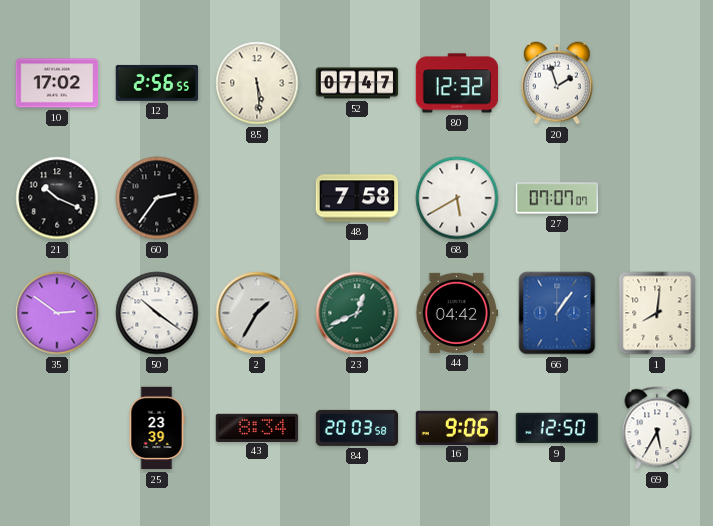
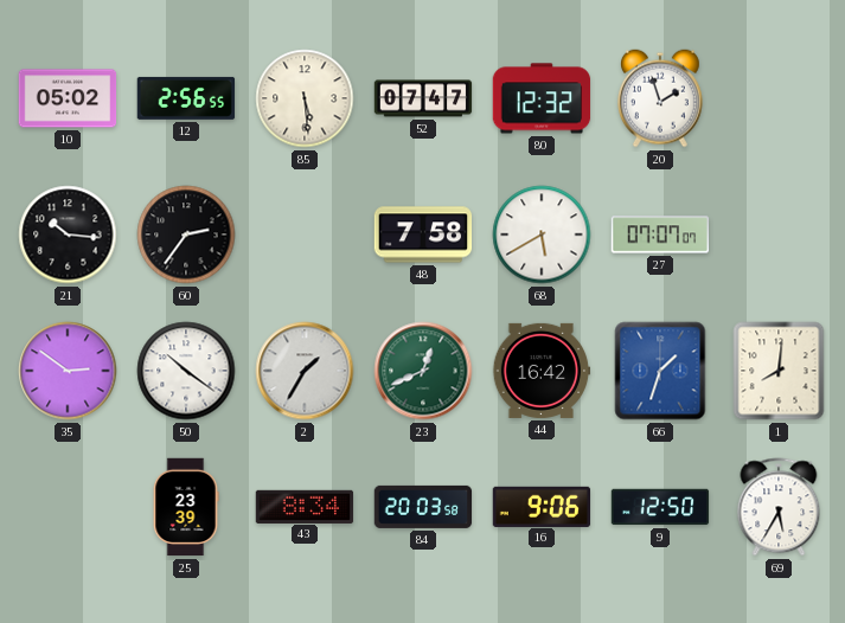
10: 17:02 -> 05:02 (68, 98)
21: 10:19 -> 10:16 (68, 235)
44: 04:42 -> 16:42 (542, 371)
66: 1:06 -> 1:33 (660, 371)
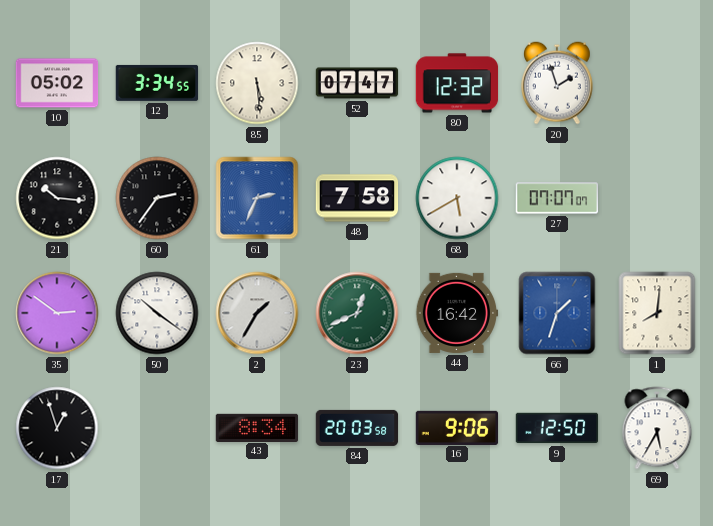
12: 2:56 -> 3:34 (157, 83)
61: none -> 2:34 (257, 198)
17: none -> 12:57 (57, 428)
25: 23:39 -> none (186, 507)
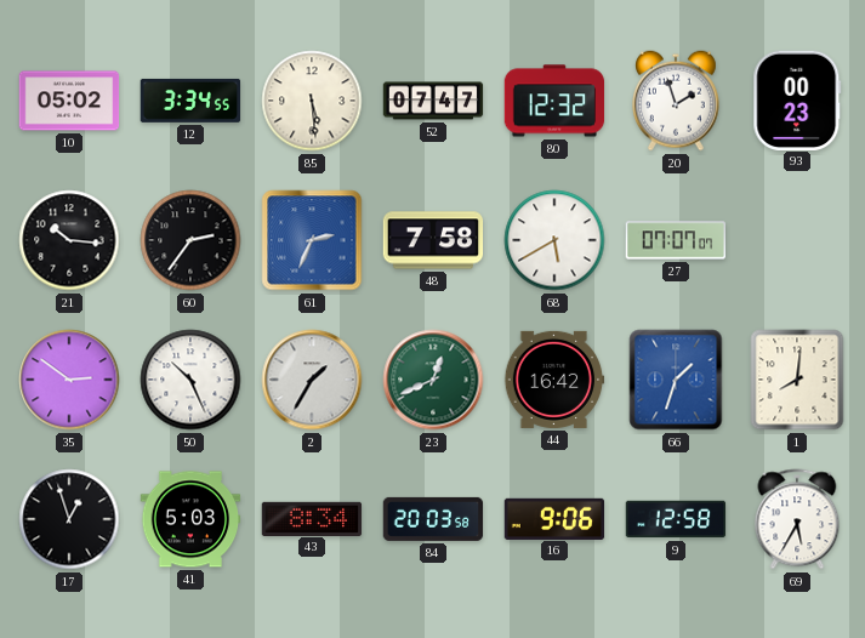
93: none -> 00:23 (797, 99)
50: 10:21 -> 10:26 (190, 380)
41: none -> 5:03 (190, 519)
9: 12:50 -> 12:58 (676, 519)
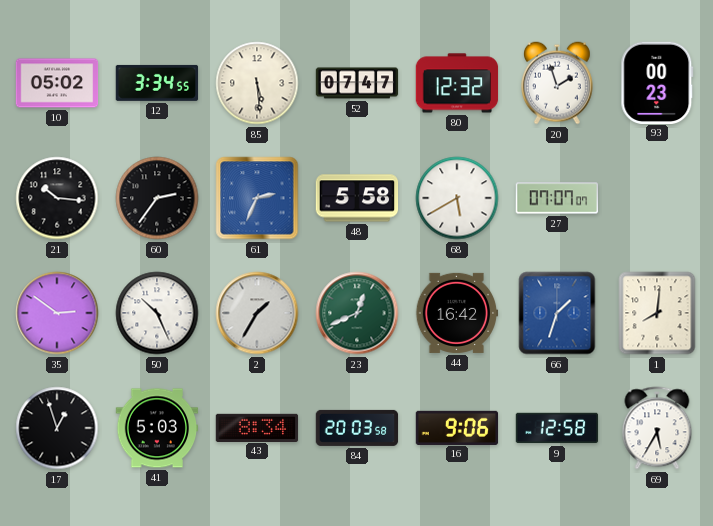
48: 7:58 -> 5:58 (357, 198)
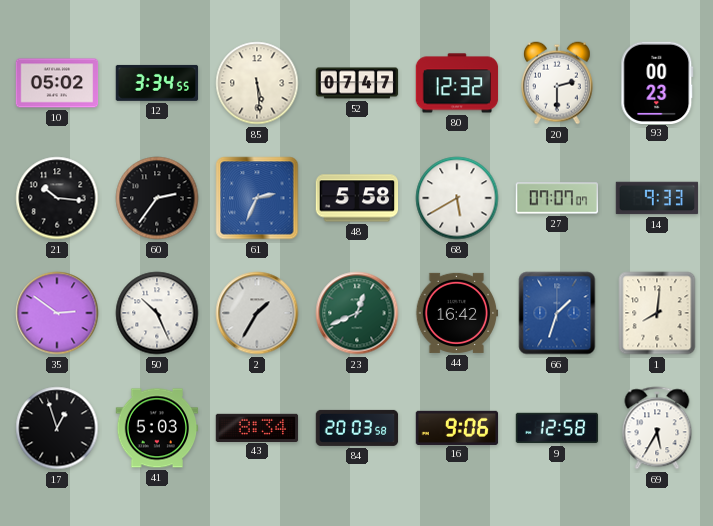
20: 1:57 -> 2:30 (558, 83)
14: none -> 9:33 (657, 198)
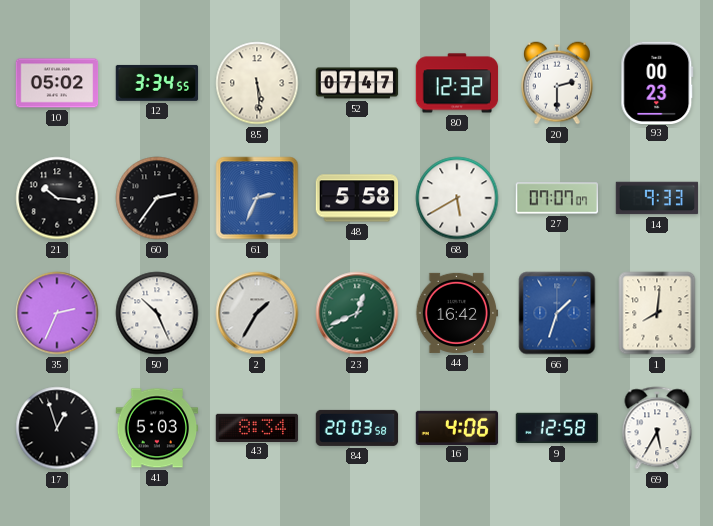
35: 2:51 -> 2:34 (57, 313)
16: 9:06 -> 4:06 (457, 427)
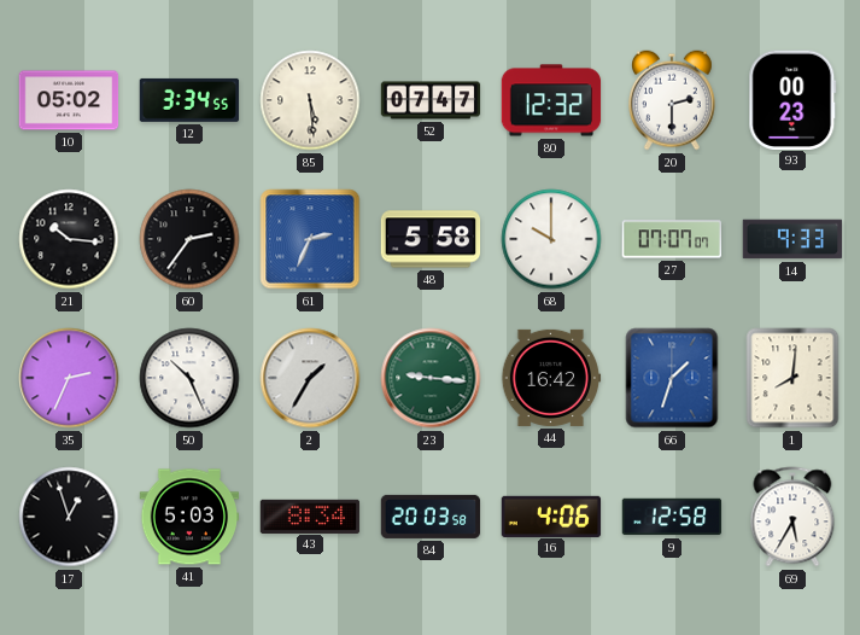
68: 5:40 -> 10:00 (551, 239)
23: 12:41 -> 9:16 (431, 378)
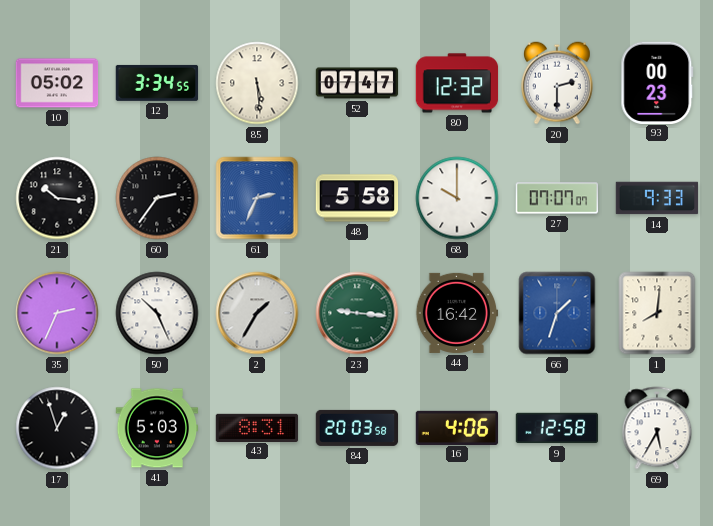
43: 8:34 -> 8:31 (257, 427)
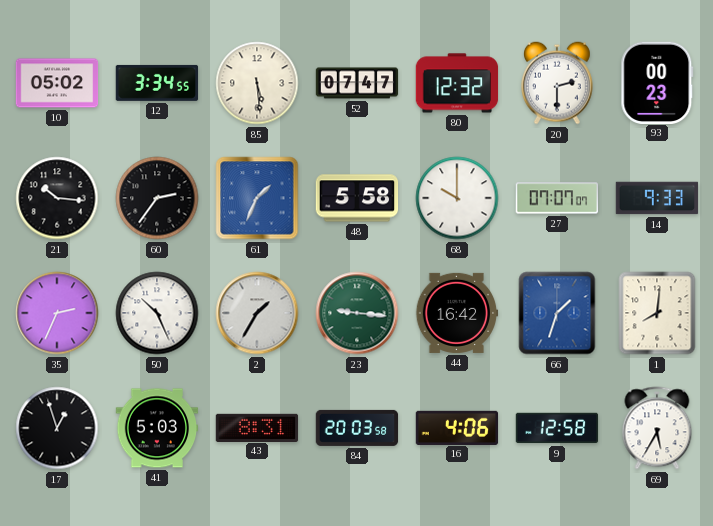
61: 2:34 -> 1:34 (257, 198)
